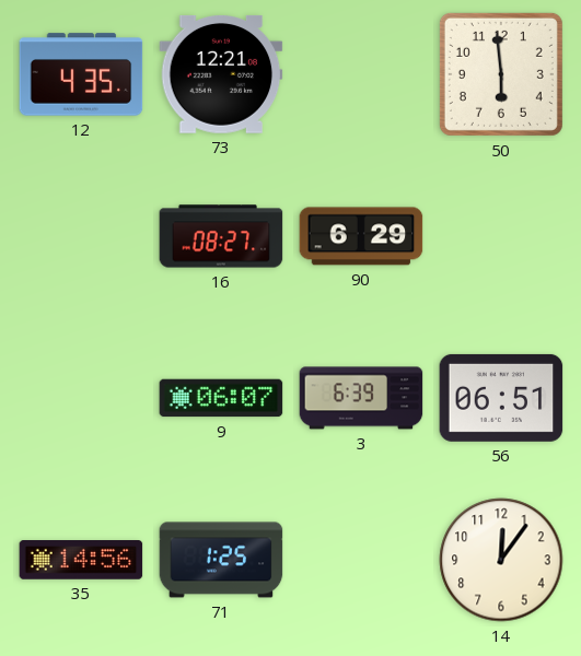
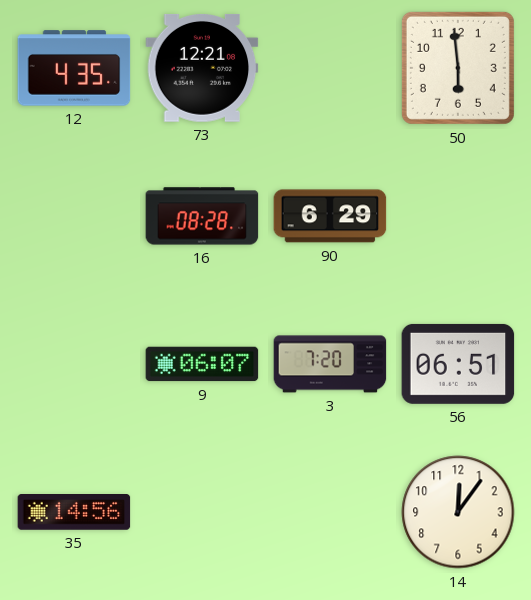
16: 08:27 -> 08:28 (202, 216)
3: 6:39 -> 7:20 (330, 364)
71: 1:25 -> none (221, 560)
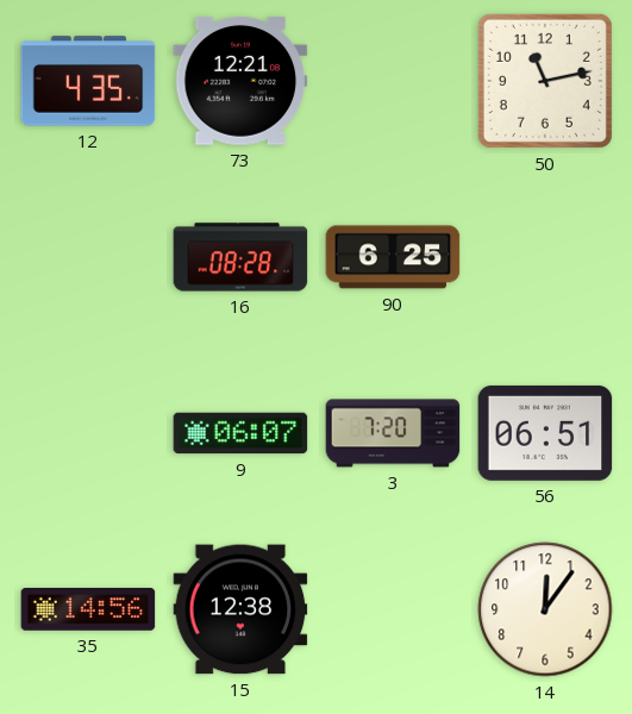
50: 5:59 -> 11:13 (545, 81)
90: 6:29 -> 6:25 (393, 257)
15: none -> 12:38 (240, 609)
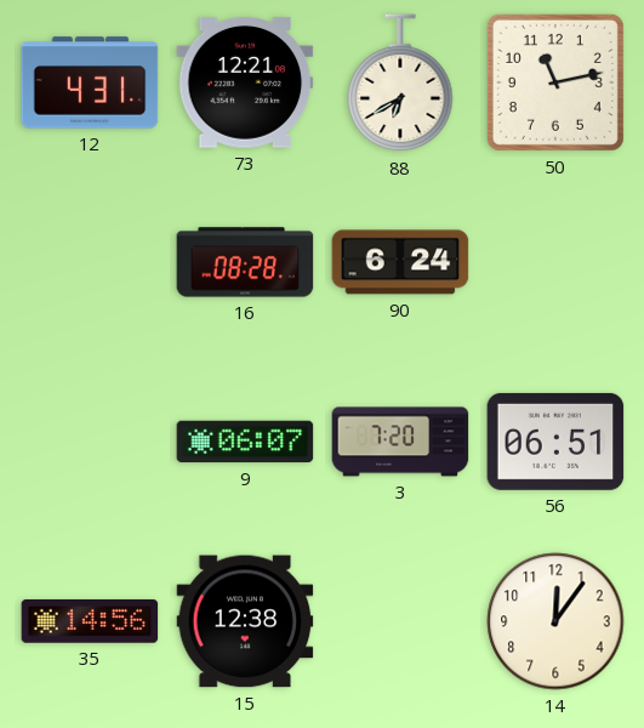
12: 4:35 -> 4:31 (90, 83)
88: none -> 6:40 (400, 84)
90: 6:25 -> 6:24 (400, 262)
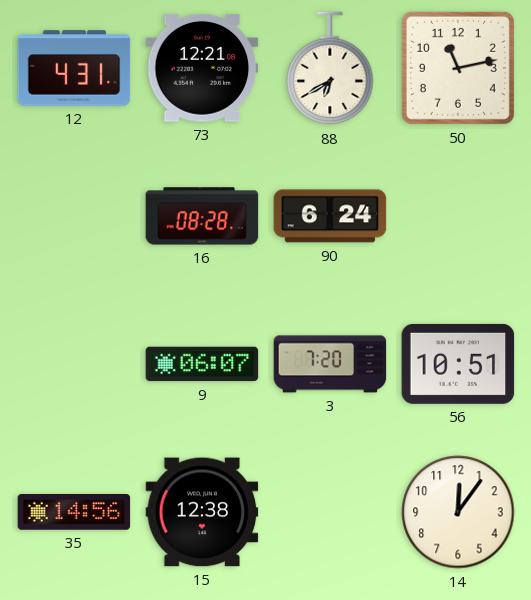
56: 06:51 -> 10:51 (458, 364)
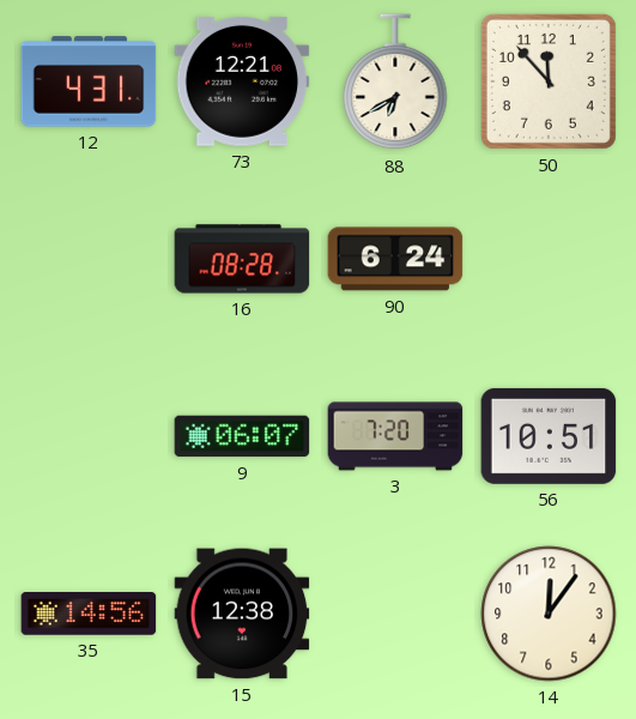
50: 11:13 -> 11:53 (549, 81)
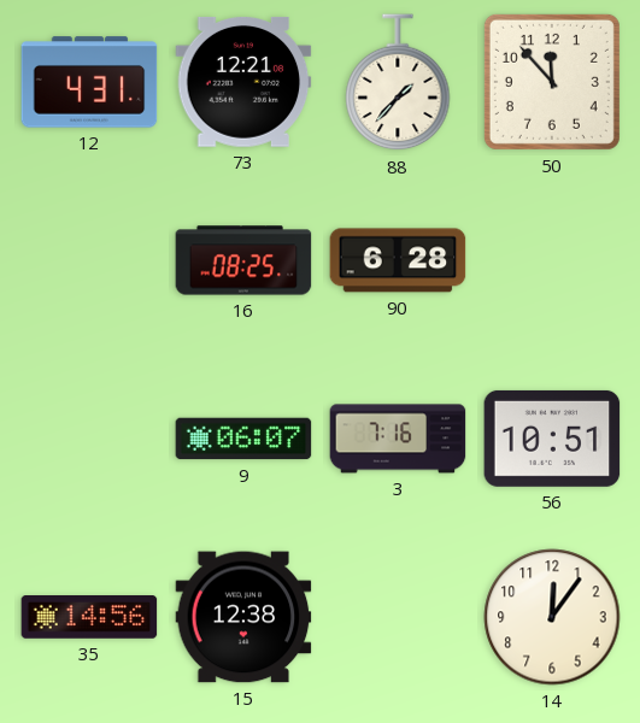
88: 6:40 -> 1:37 (398, 83)
16: 08:28 -> 08:25 (243, 260)
90: 6:24 -> 6:28 (398, 260)
3: 7:20 -> 7:16 (398, 439)
